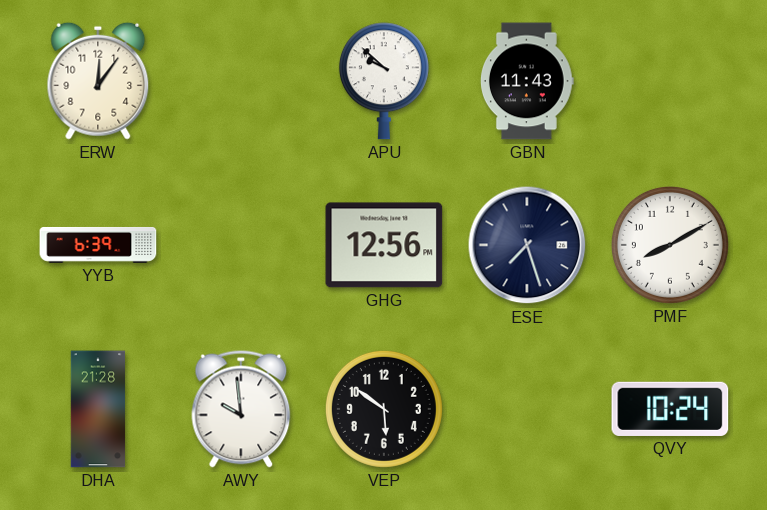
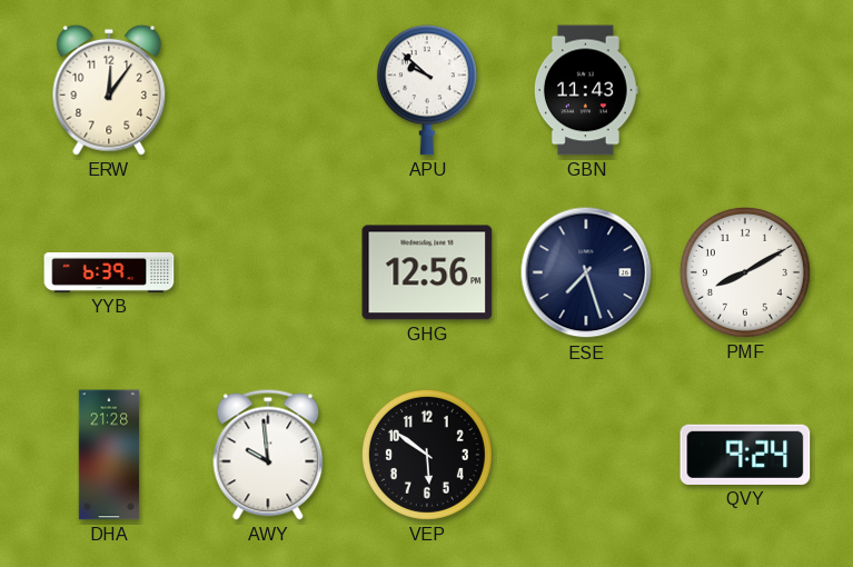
QVY: 10:24 -> 9:24 (745, 455)
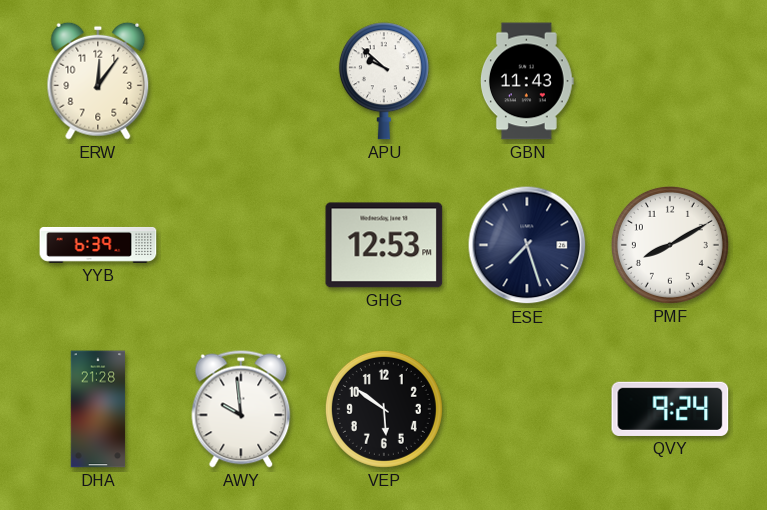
GHG: 12:56 -> 12:53 (384, 245)
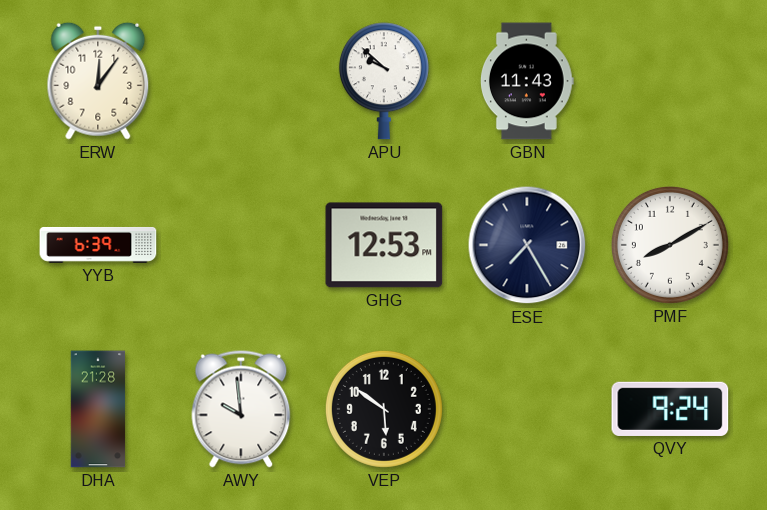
ESE: 7:27 -> 7:25 (527, 245)
